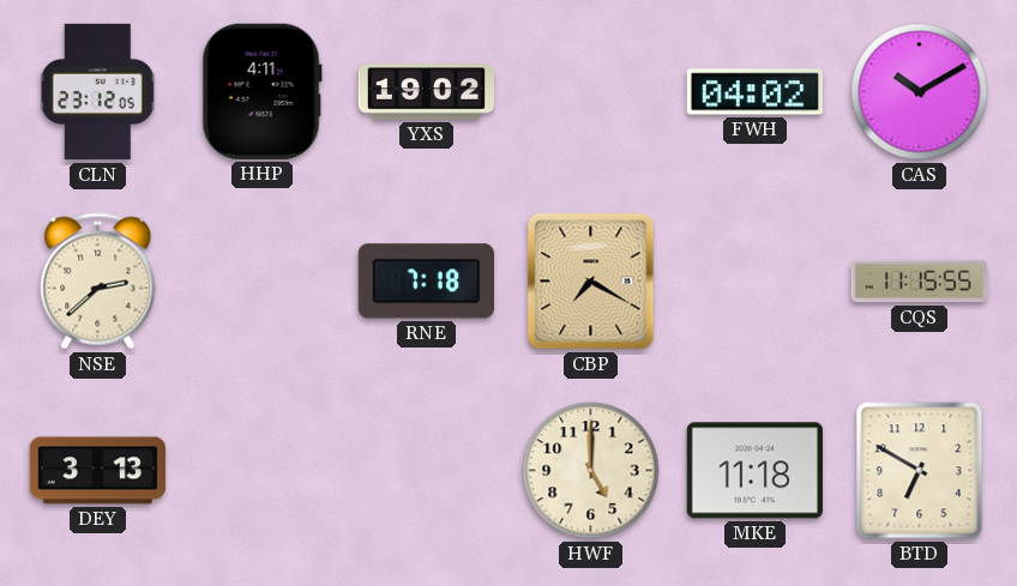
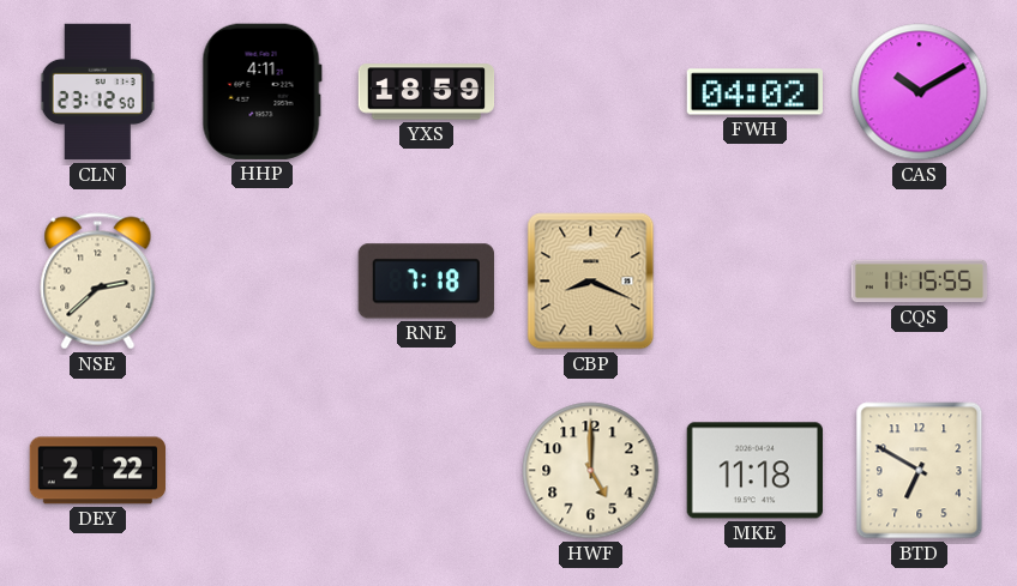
CLN: 23:12:05 -> 23:12:50 (98, 92)
YXS: 19:02 -> 18:59 (427, 92)
CBP: 7:20 -> 8:19 (591, 282)
DEY: 3:13 -> 2:22 (98, 471)
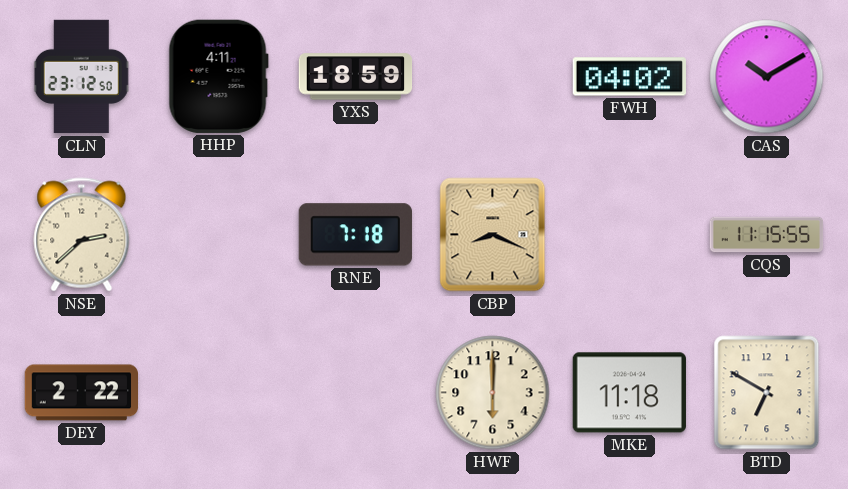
HWF: 5:00 -> 6:00 (493, 393)
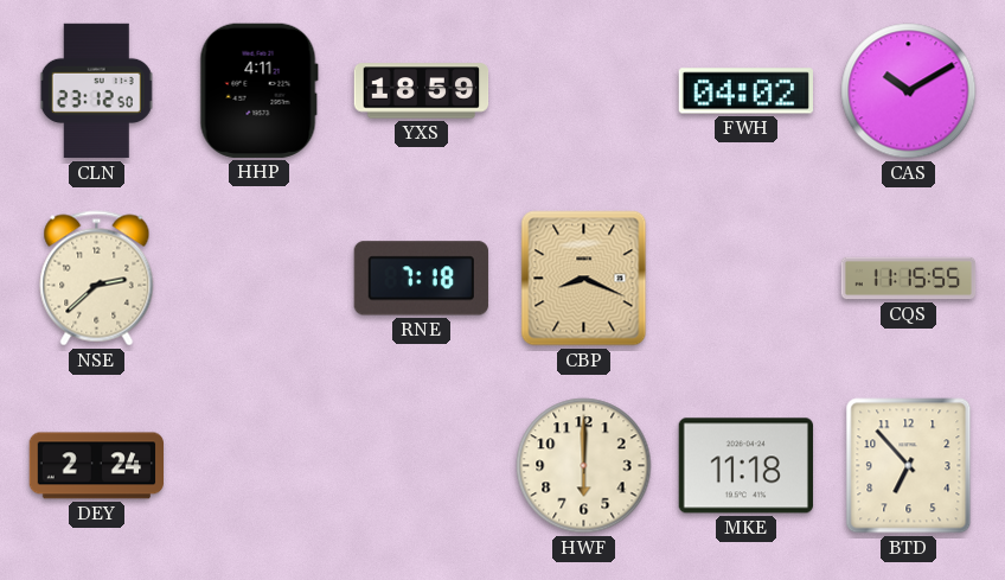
DEY: 2:22 -> 2:24 (97, 466)
BTD: 6:50 -> 6:53 (909, 466)
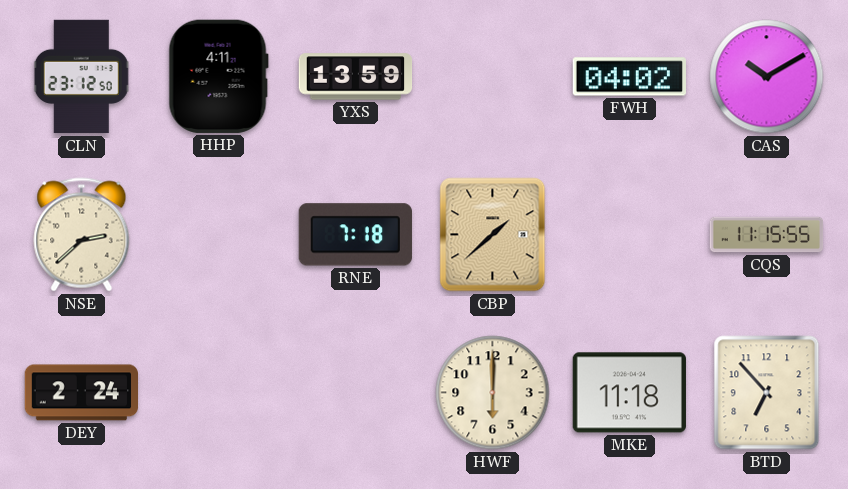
YXS: 18:59 -> 13:59 (356, 77)
CBP: 8:19 -> 1:38 (493, 235)
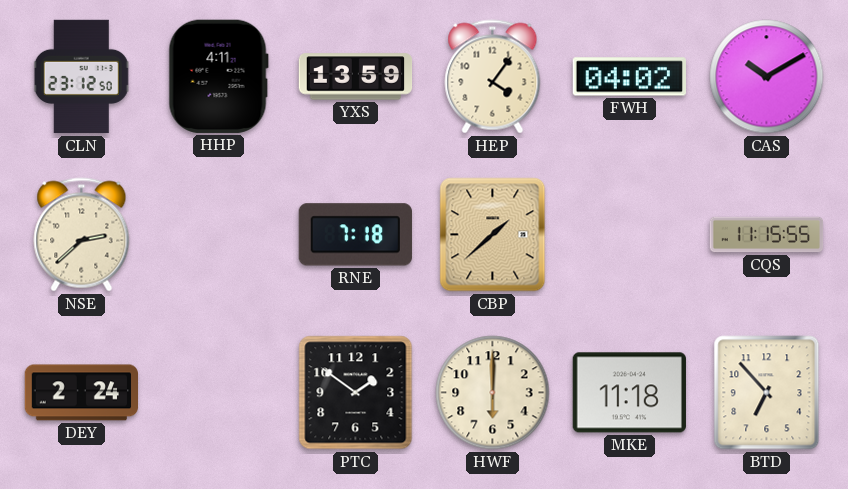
HEP: none -> 4:06 (493, 77)
PTC: none -> 1:51 (356, 393)
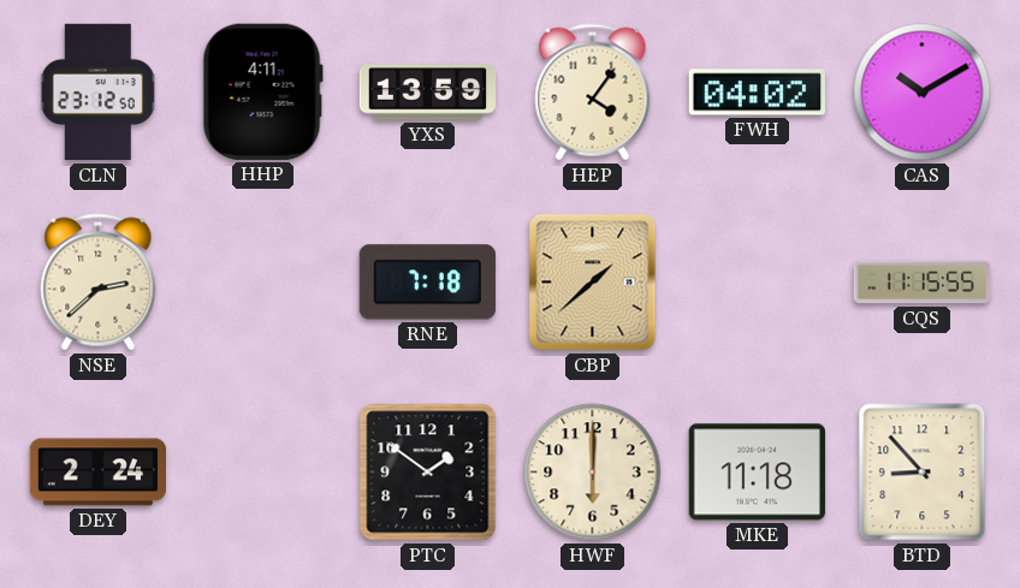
BTD: 6:53 -> 8:53 (923, 473)
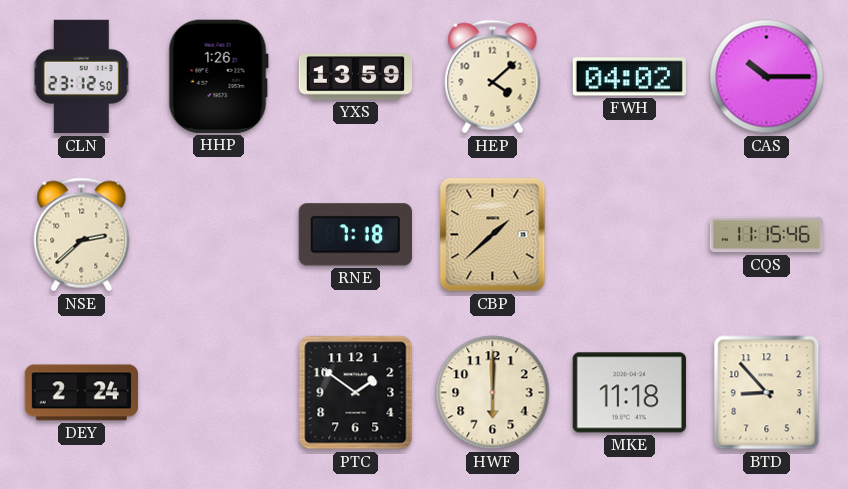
HHP: 4:11 -> 1:26 (218, 76)
HEP: 4:06 -> 4:08 (493, 77)
CAS: 10:10 -> 10:15 (767, 77)
CQS: 11:15:55 -> 11:15:46 (767, 235)
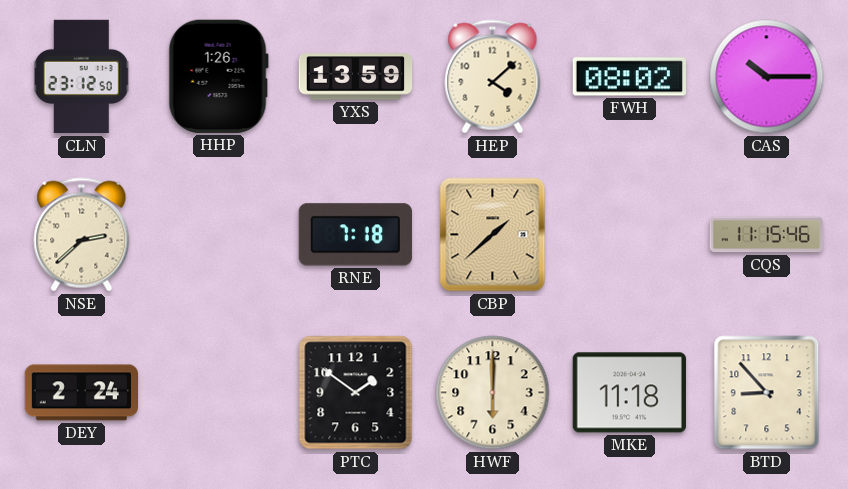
FWH: 04:02 -> 08:02 (629, 77)
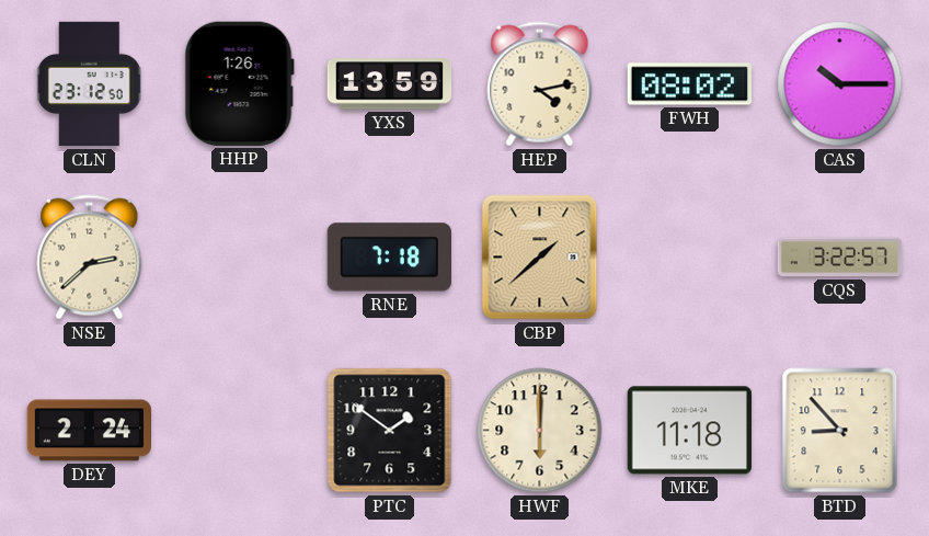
HEP: 4:08 -> 4:13 (540, 84)
CQS: 11:15 -> 3:22 (840, 258)
